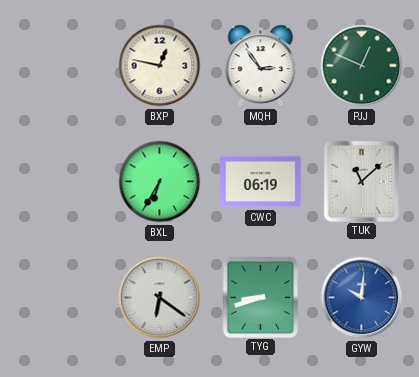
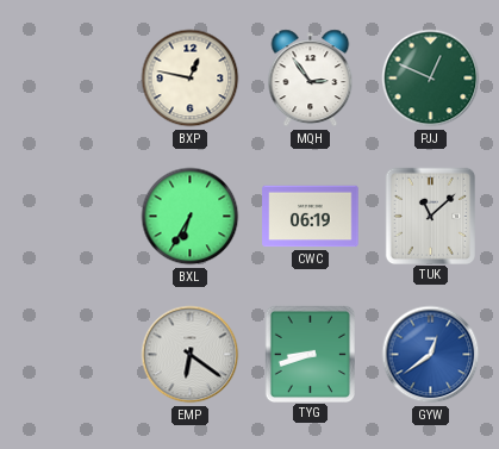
GYW: 10:01 -> 12:39 (431, 355)
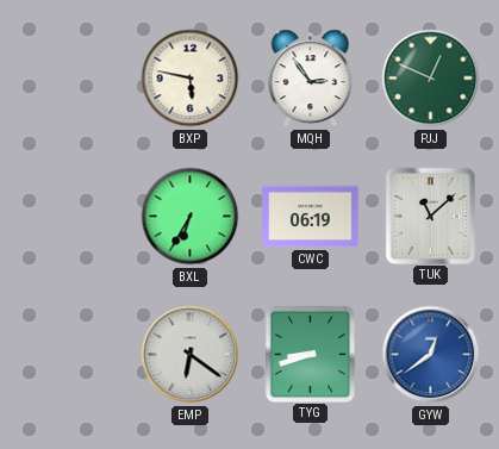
BXP: 12:47 -> 5:47 (191, 79)
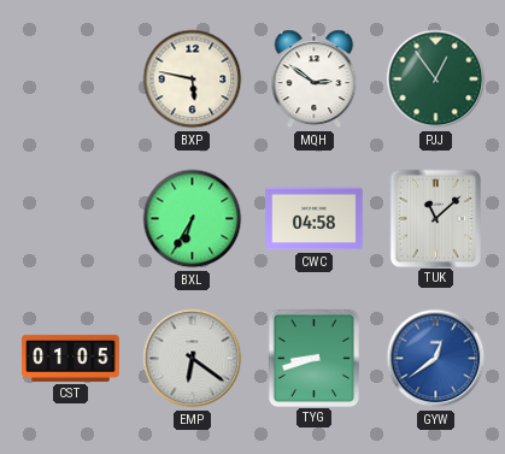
MQH: 2:54 -> 2:51 (315, 79)
PJJ: 12:49 -> 12:54 (436, 79)
CWC: 06:19 -> 04:58 (315, 219)
CST: none -> 01:05 (71, 358)
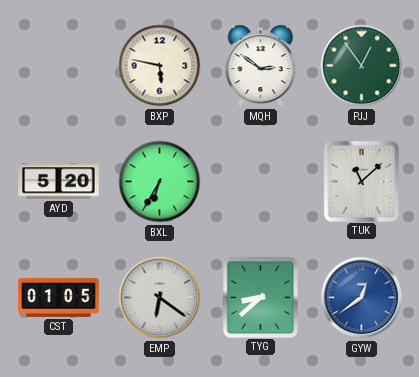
AYD: none -> 5:20 (59, 182)
CWC: 04:58 -> none (315, 219)
TYG: 8:42 -> 8:38 (260, 297)
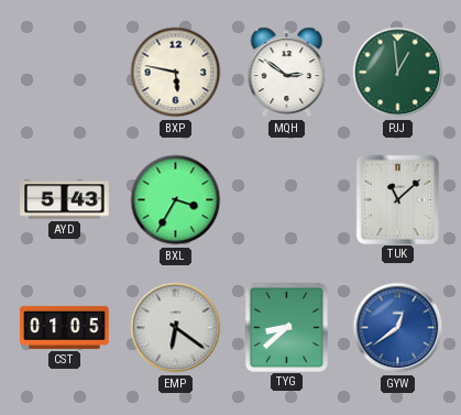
PJJ: 12:54 -> 12:59 (398, 73)
AYD: 5:20 -> 5:43 (65, 200)
BXL: 6:35 -> 3:35 (176, 200)
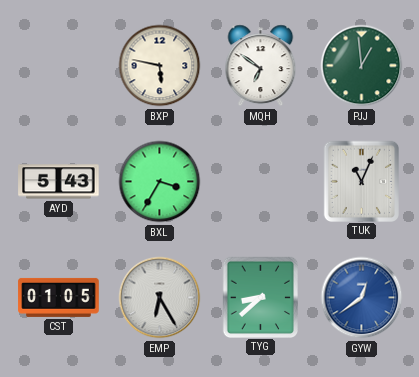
MQH: 2:51 -> 6:51 (261, 66)
TUK: 11:08 -> 11:04 (361, 181)
EMP: 6:21 -> 6:25 (160, 298)
